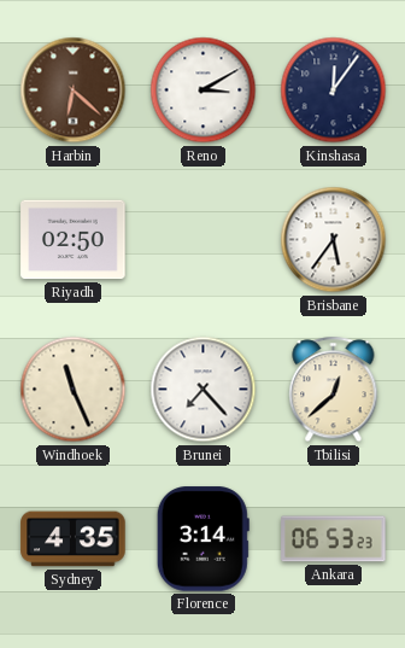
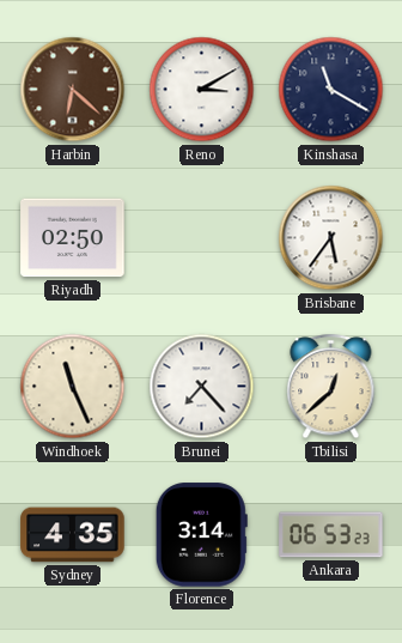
Kinshasa: 12:06 -> 11:20 (331, 90)
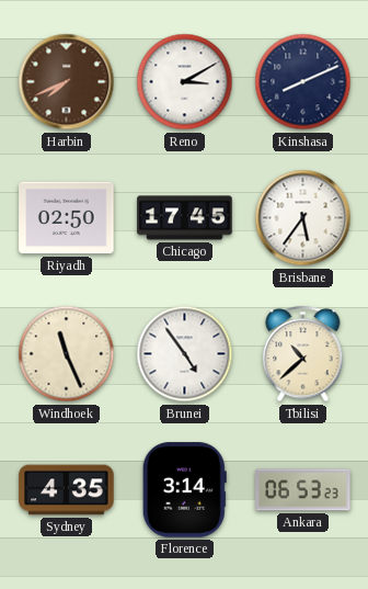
Harbin: 6:22 -> 7:41 (67, 82)
Kinshasa: 11:20 -> 8:11 (303, 82)
Chicago: none -> 17:45 (185, 218)
Brunei: 7:23 -> 4:54 (185, 354)
Tbilisi: 12:38 -> 10:38 (303, 354)
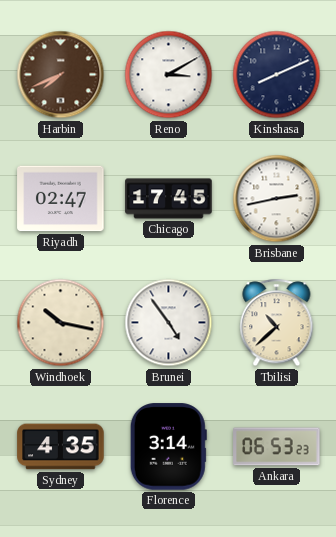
Riyadh: 02:50 -> 02:47 (61, 199)
Brisbane: 5:36 -> 2:43 (277, 199)
Windhoek: 11:26 -> 10:17 (61, 323)
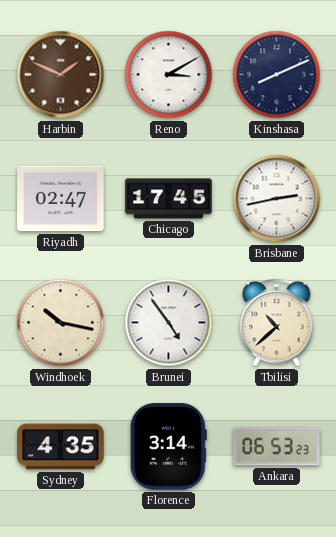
Harbin: 7:41 -> 1:49 (61, 75)
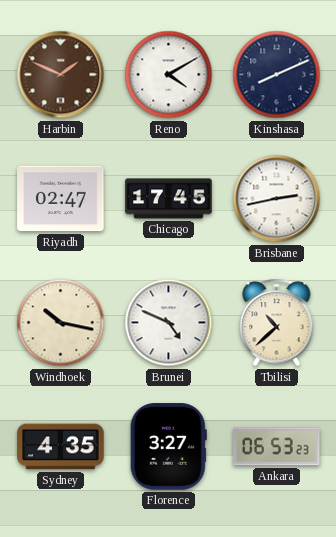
Reno: 3:10 -> 4:10 (169, 75)
Brunei: 4:54 -> 4:49 (169, 323)
Florence: 3:14 -> 3:27 (168, 447)
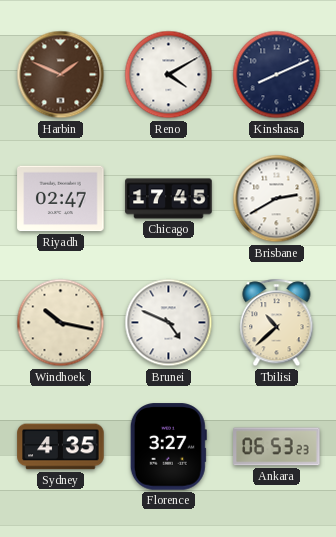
Brisbane: 2:43 -> 2:40 (277, 199)
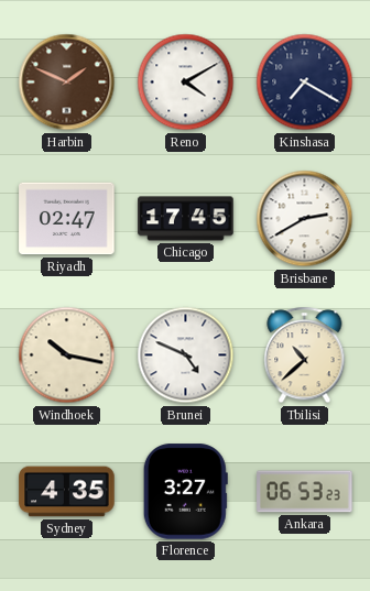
Kinshasa: 8:11 -> 7:20 (305, 83)
